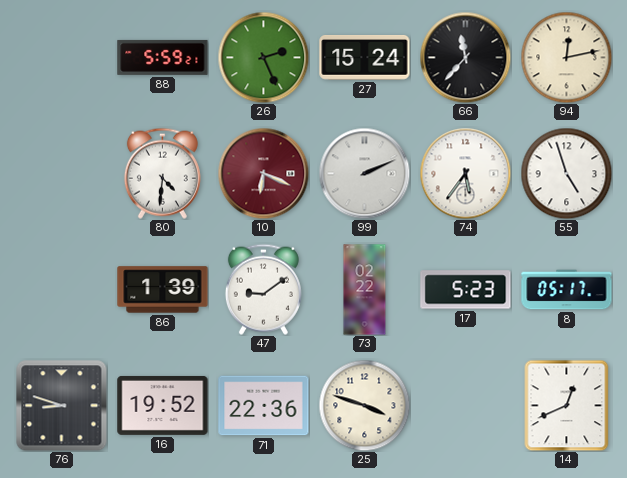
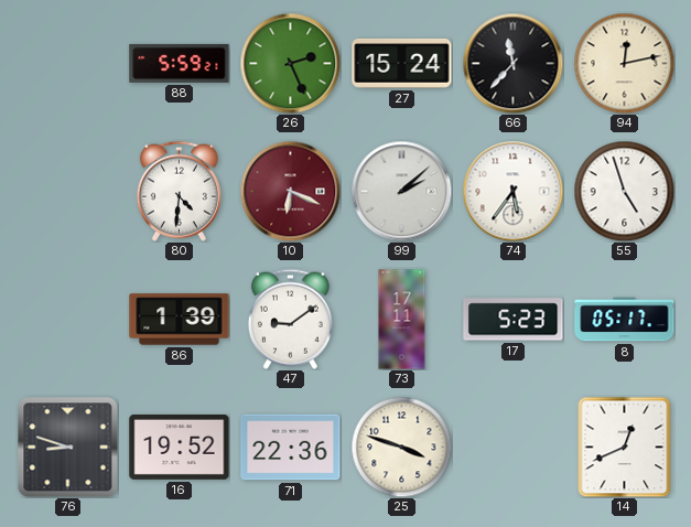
99: 2:11 -> 2:08 (401, 191)
73: 02:22 -> 17:11 (402, 320)
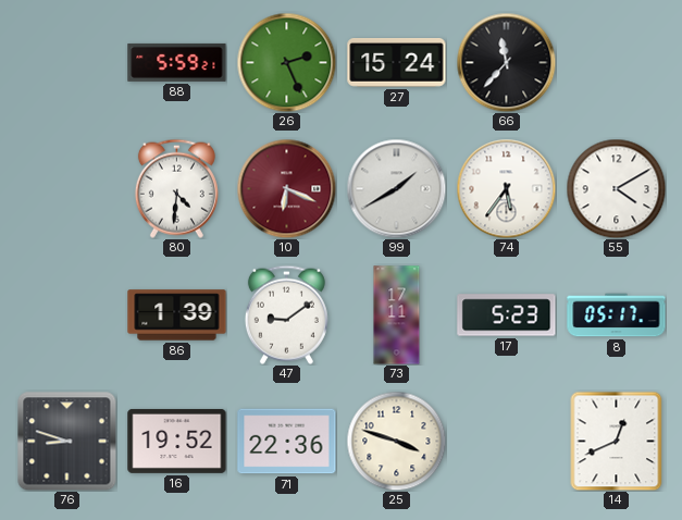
94: 12:13 -> none (624, 63)
99: 2:08 -> 1:40 (396, 188)
55: 4:57 -> 4:10 (616, 188)
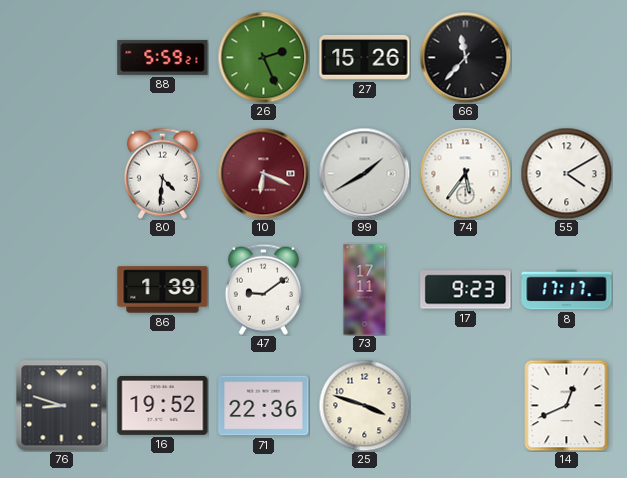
27: 15:24 -> 15:26 (365, 58)
17: 5:23 -> 9:23 (466, 290)
8: 05:17 -> 17:17 (567, 290)
